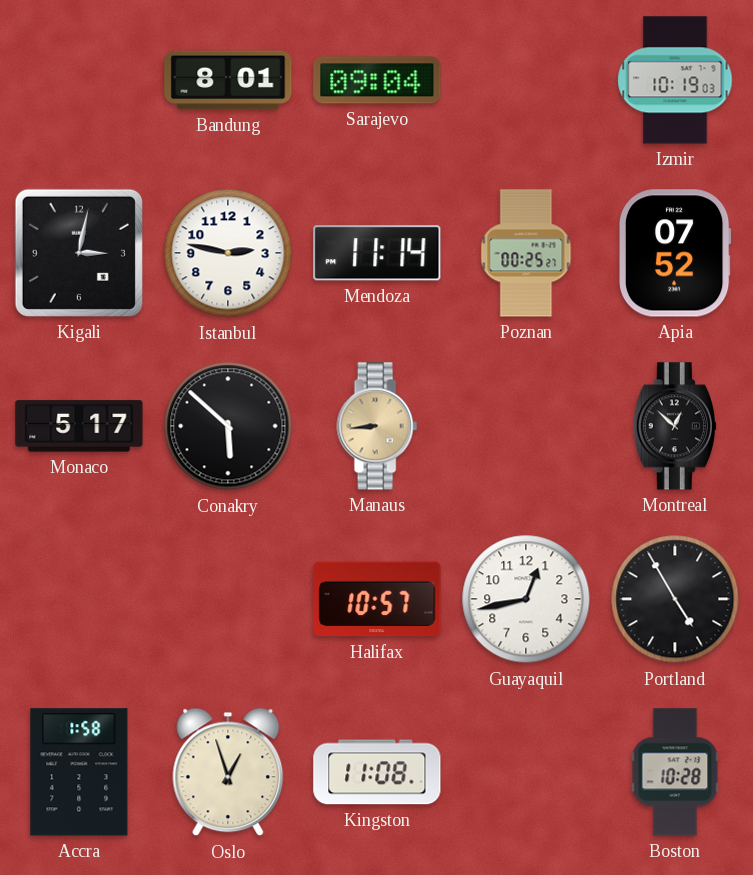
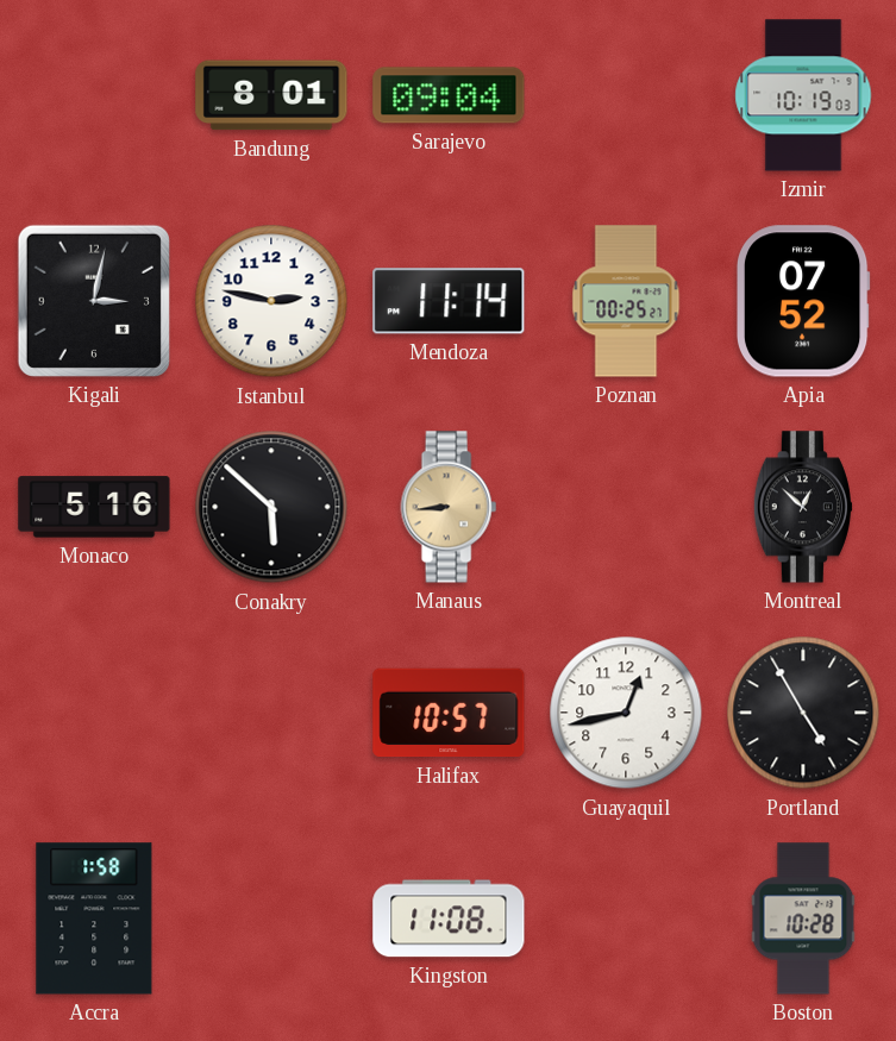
Monaco: 5:17 -> 5:16 (94, 507)
Oslo: 12:57 -> none (228, 772)
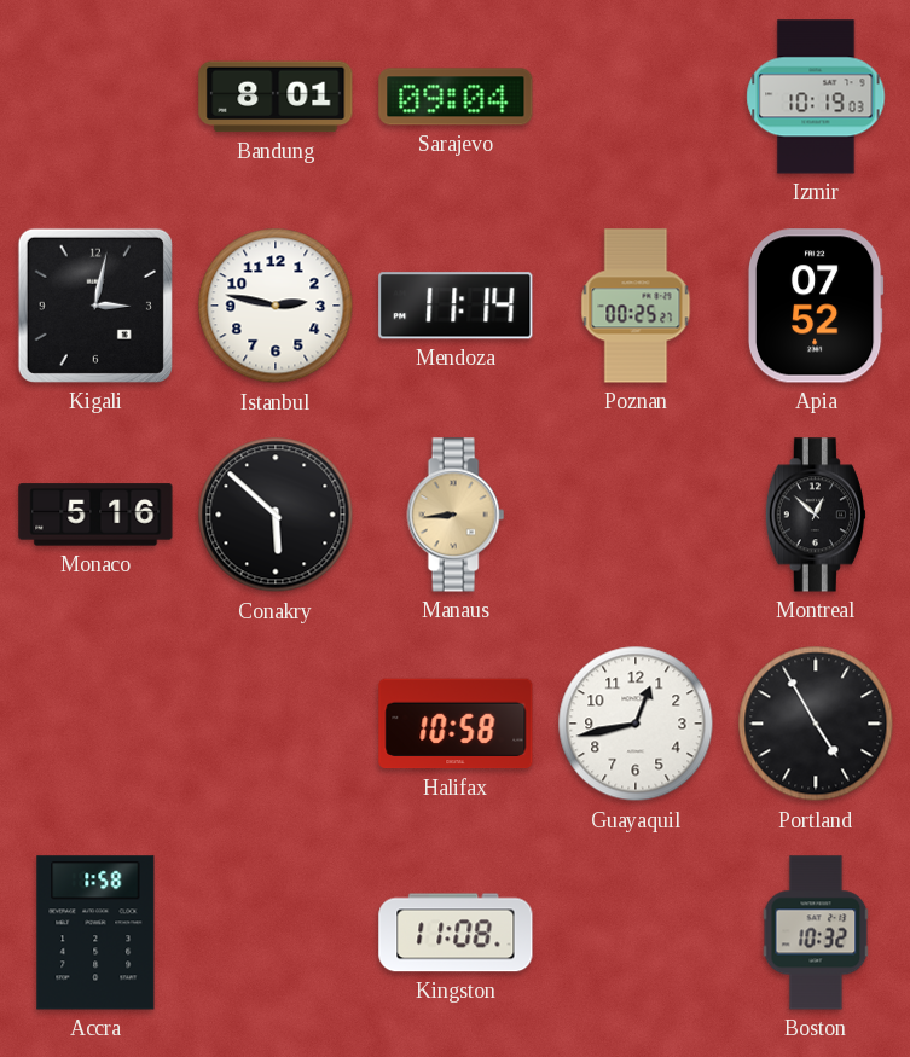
Halifax: 10:57 -> 10:58 (456, 724)
Boston: 10:28 -> 10:32 (816, 933)
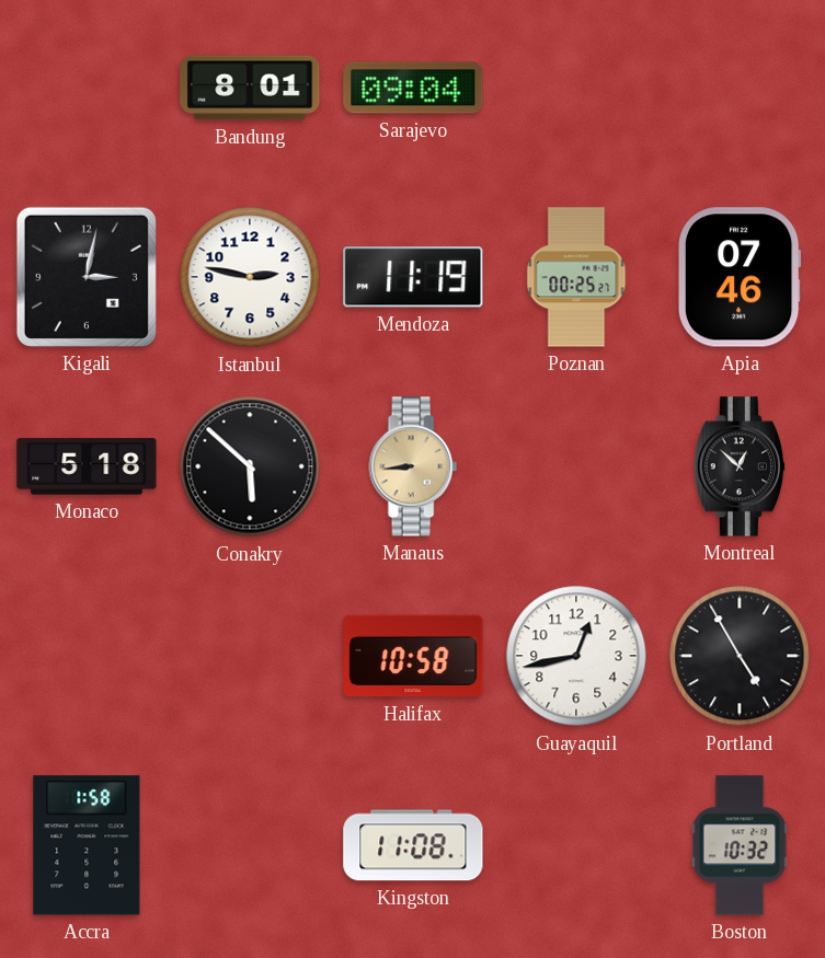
Izmir: 10:19 -> none (816, 97)
Mendoza: 11:14 -> 11:19 (413, 277)
Apia: 07:52 -> 07:46 (740, 277)
Monaco: 5:16 -> 5:18 (87, 466)
